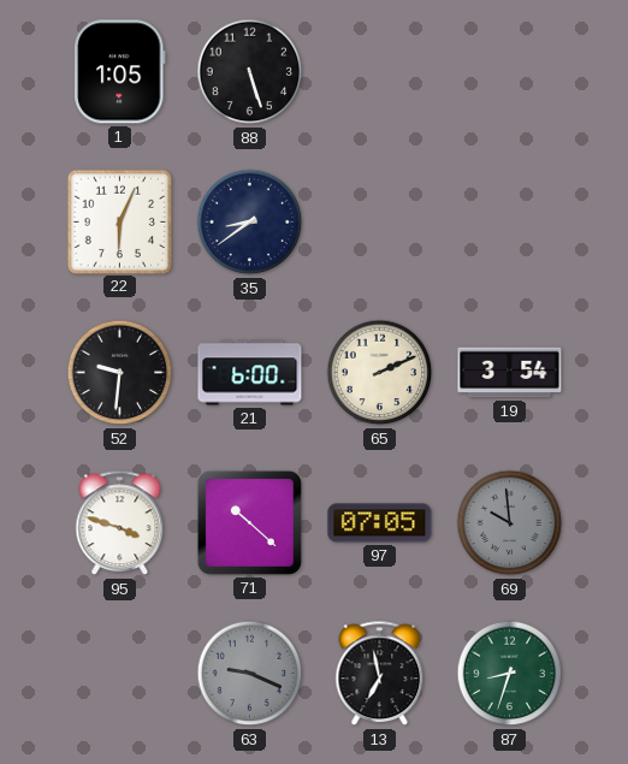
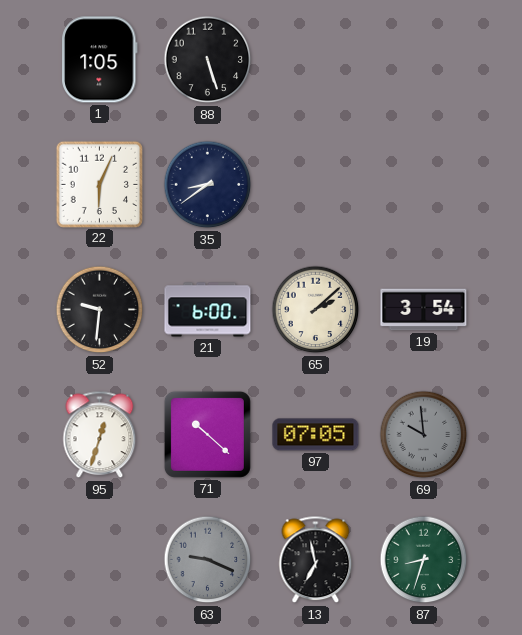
65: 2:11 -> 2:08 (316, 310)
95: 3:48 -> 12:33 (100, 435)
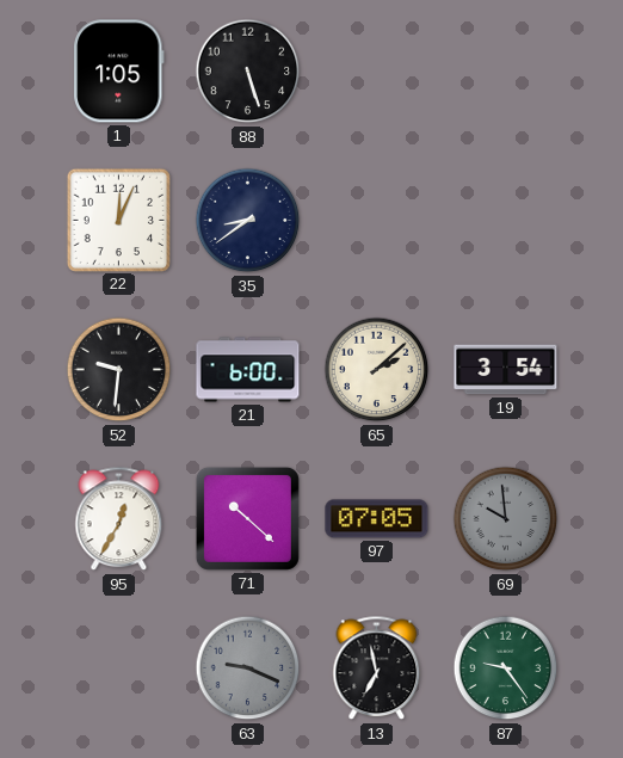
22: 6:04 -> 12:04 (118, 220)
95: 12:33 -> 12:35 (119, 519)
87: 8:33 -> 9:24 (506, 668)
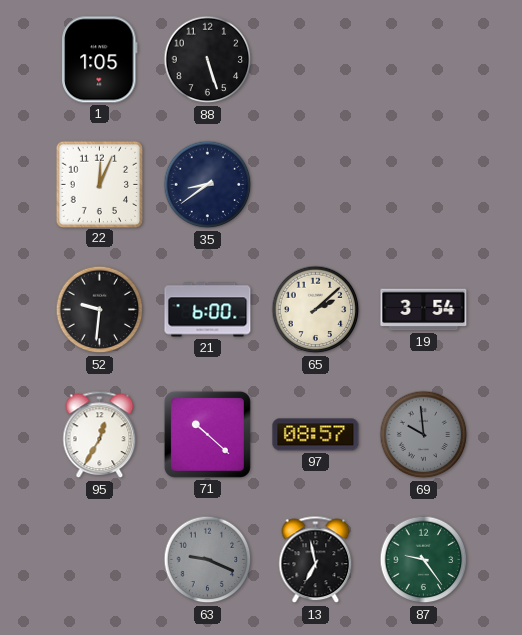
97: 07:05 -> 08:57 (316, 435)
